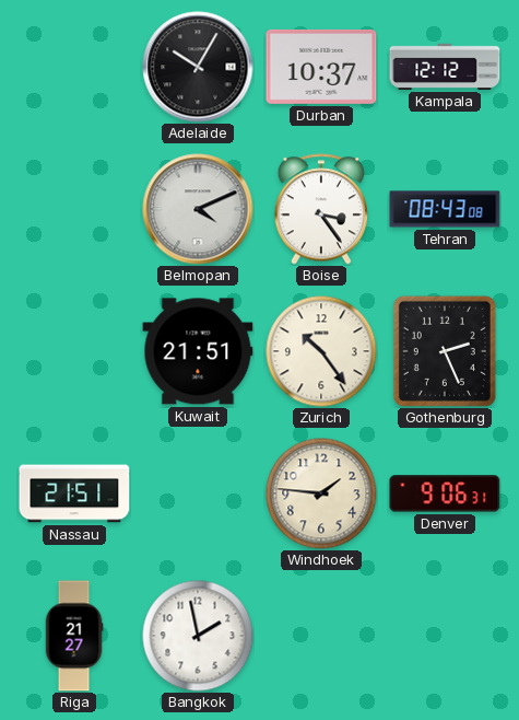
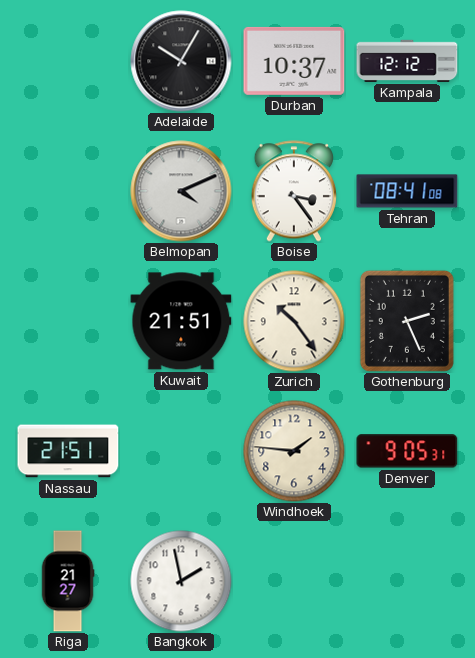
Tehran: 08:43 -> 08:41 (407, 191)
Denver: 9:06 -> 9:05 (407, 451)
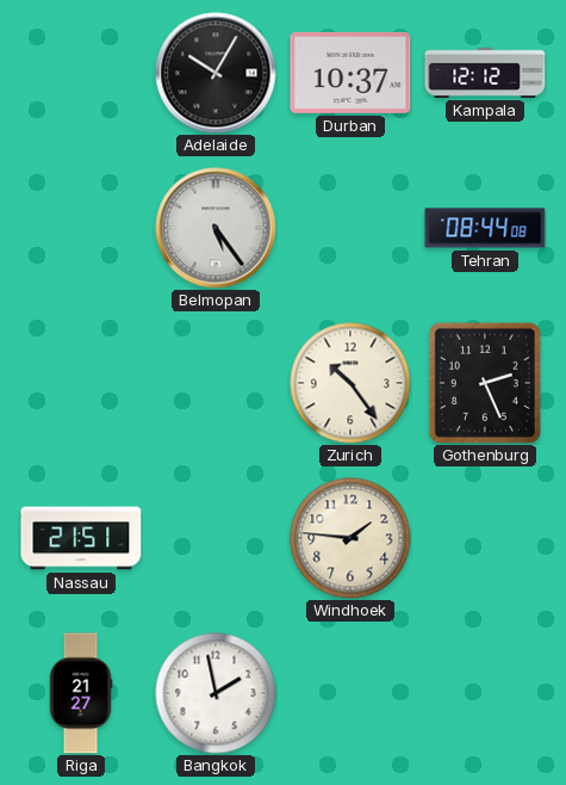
Belmopan: 4:11 -> 5:24 (216, 228)
Boise: 3:24 -> none (294, 191)
Tehran: 08:41 -> 08:44 (485, 228)
Kuwait: 21:51 -> none (181, 321)
Denver: 9:05 -> none (407, 451)
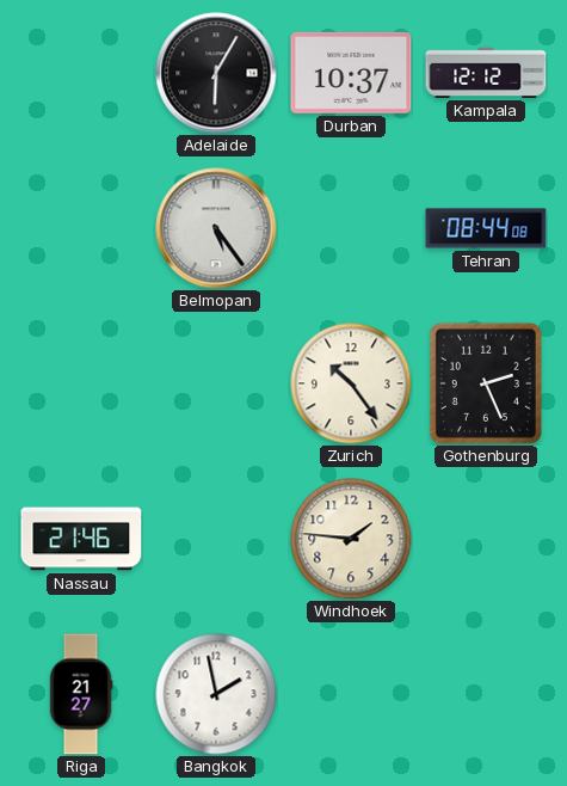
Adelaide: 10:05 -> 6:05 (216, 73)
Nassau: 21:51 -> 21:46 (81, 539)
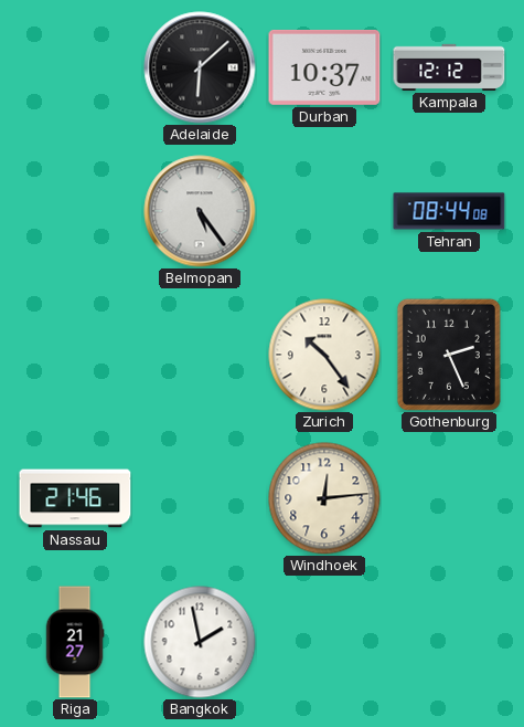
Adelaide: 6:05 -> 6:08 (200, 67)
Windhoek: 1:46 -> 12:14 (324, 498)
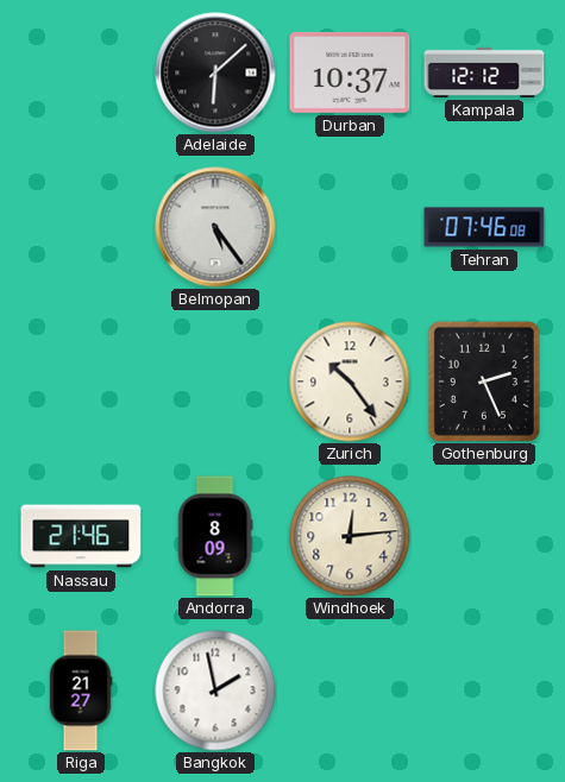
Tehran: 08:44 -> 07:46 (484, 227)
Andorra: none -> 8:09 (215, 536)
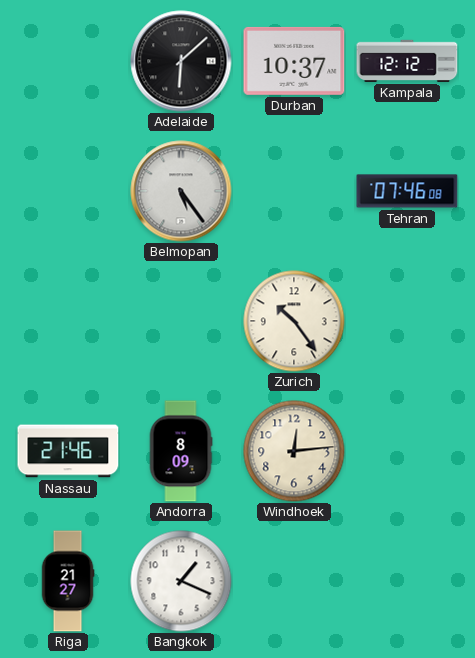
Gothenburg: 2:26 -> none (484, 381)
Bangkok: 1:58 -> 1:19 (181, 581)
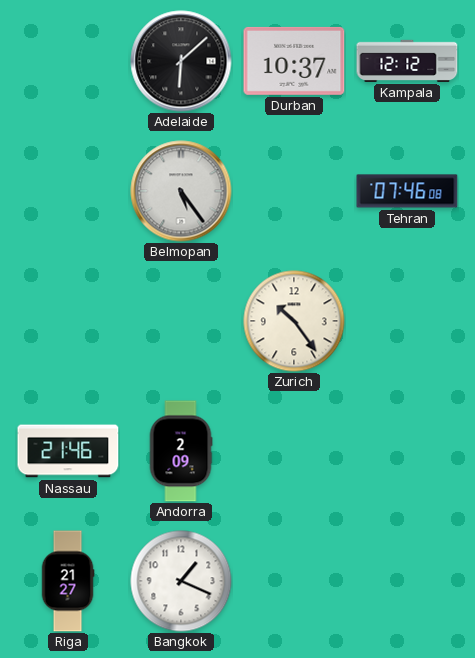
Andorra: 8:09 -> 2:09 (181, 451)
Windhoek: 12:14 -> none (294, 451)
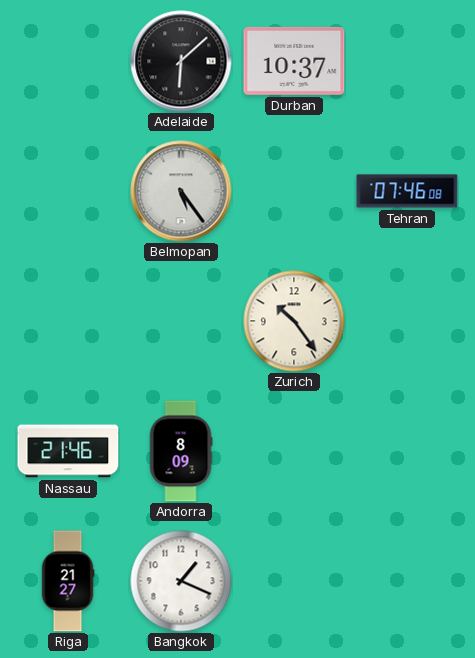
Kampala: 12:12 -> none (407, 61)
Andorra: 2:09 -> 8:09 (181, 451)
